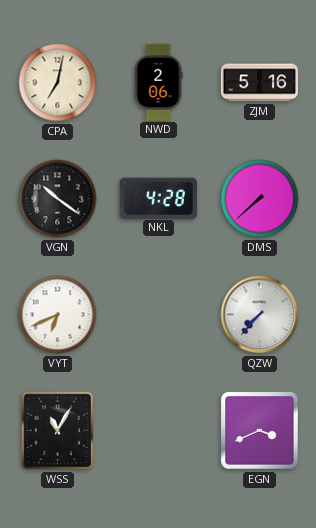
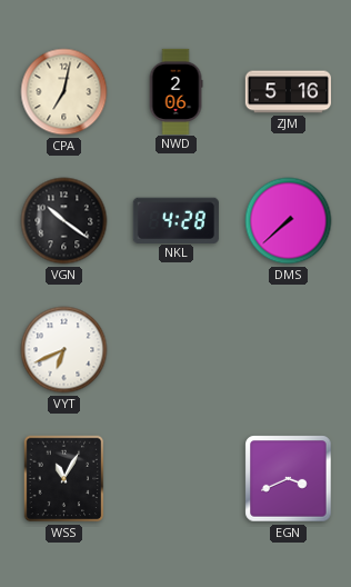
QZW: 7:37 -> none (260, 315)
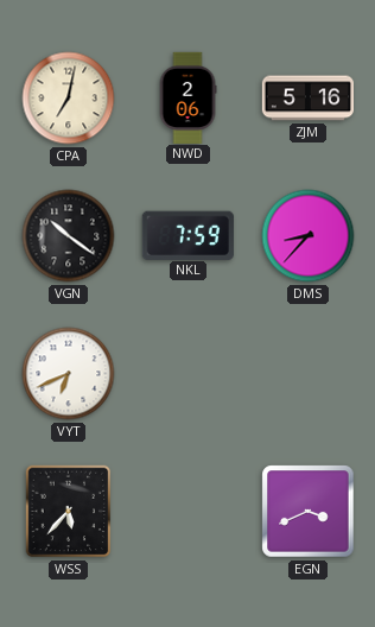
NKL: 4:28 -> 7:59 (188, 235)
DMS: 7:38 -> 8:37 (309, 236)
WSS: 11:05 -> 5:37 (69, 512)
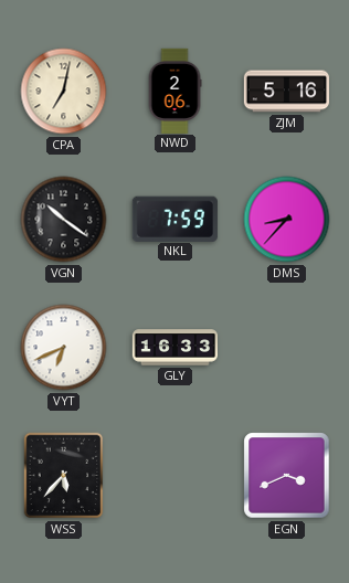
GLY: none -> 16:33 (174, 348)
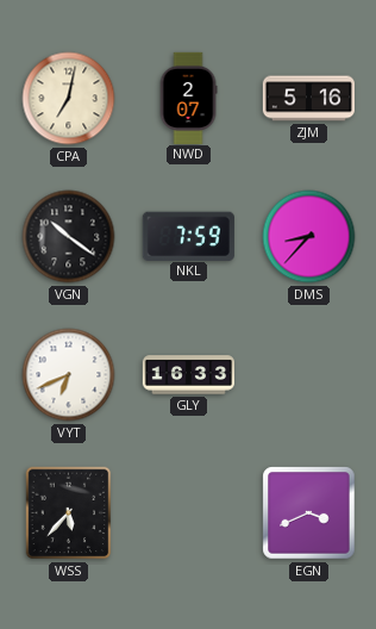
NWD: 2:06 -> 2:07 (188, 98)
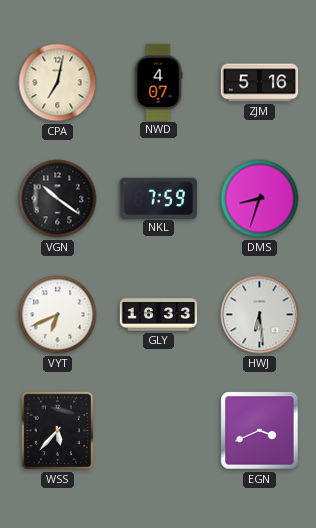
NWD: 2:07 -> 4:07 (158, 82)
DMS: 8:37 -> 8:33 (260, 199)
HWJ: none -> 6:29 (260, 315)
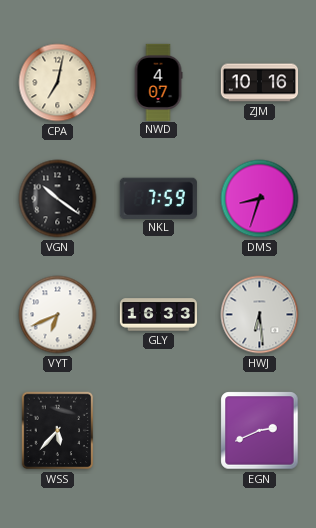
ZJM: 5:16 -> 10:16 (259, 83)
EGN: 3:41 -> 2:41 (260, 431)
